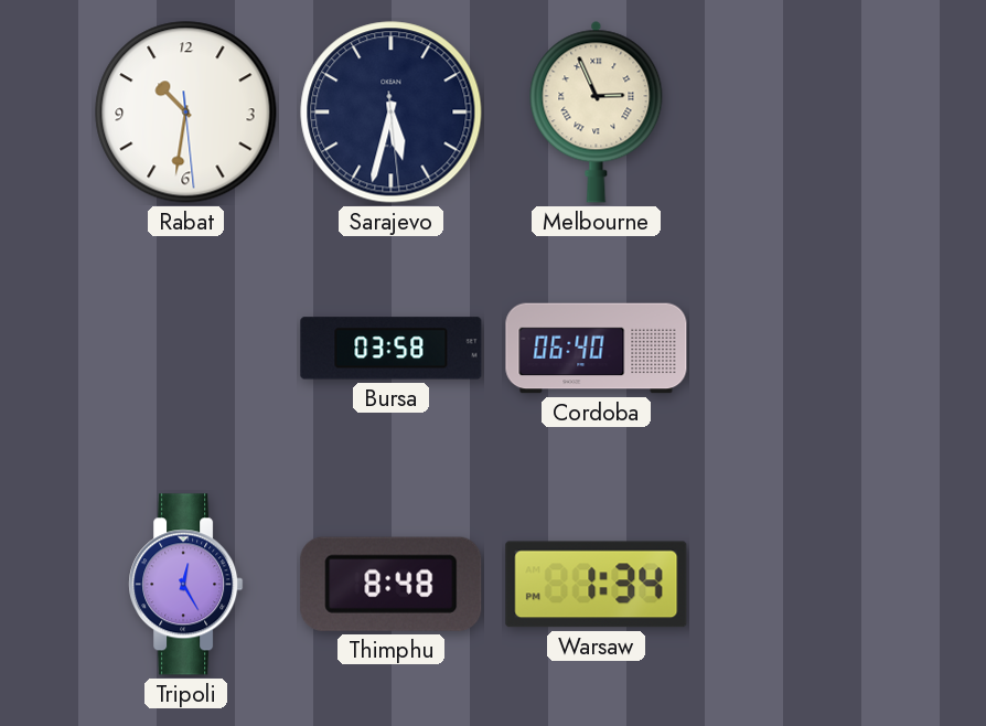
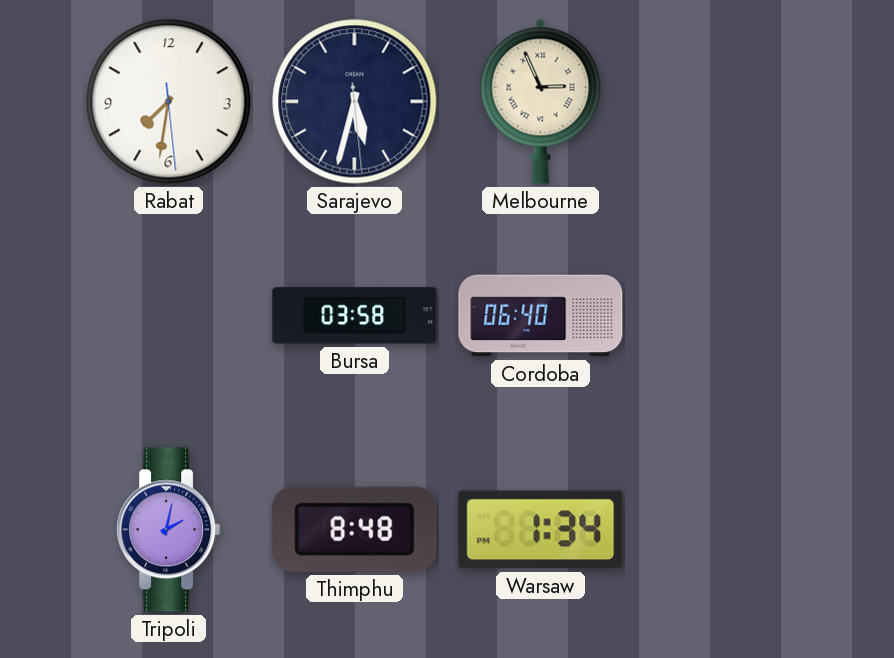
Rabat: 10:31 -> 7:31 (169, 102)
Tripoli: 12:25 -> 2:02 (169, 530)
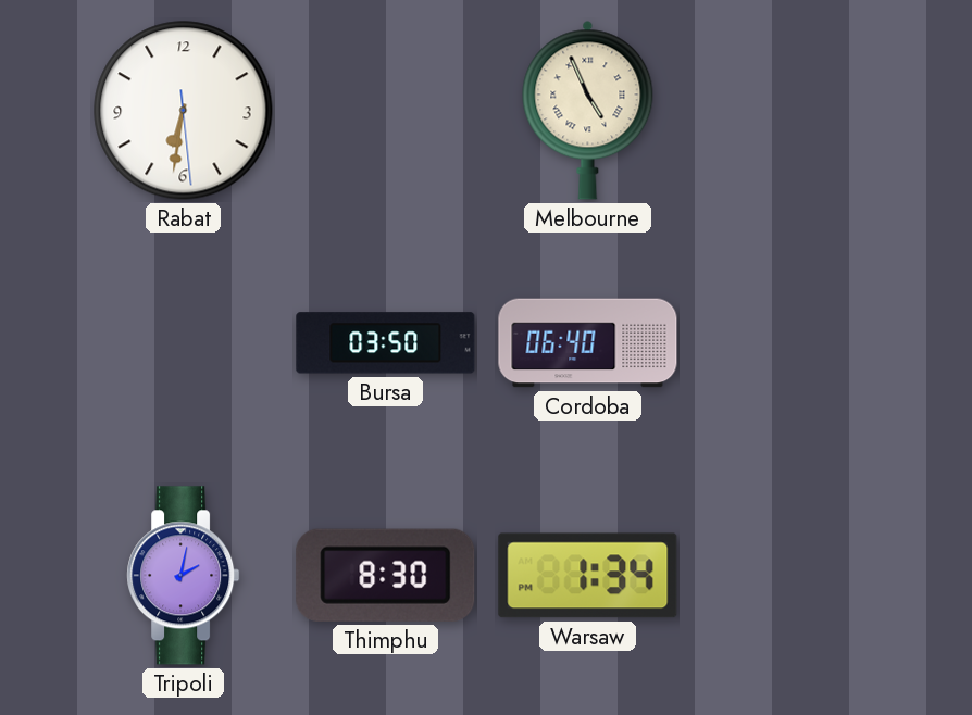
Rabat: 7:31 -> 6:31 (184, 111)
Sarajevo: 5:32 -> none (355, 102)
Melbourne: 2:56 -> 4:56 (588, 110)
Bursa: 03:58 -> 03:50 (386, 343)
Thimphu: 8:48 -> 8:30 (386, 575)
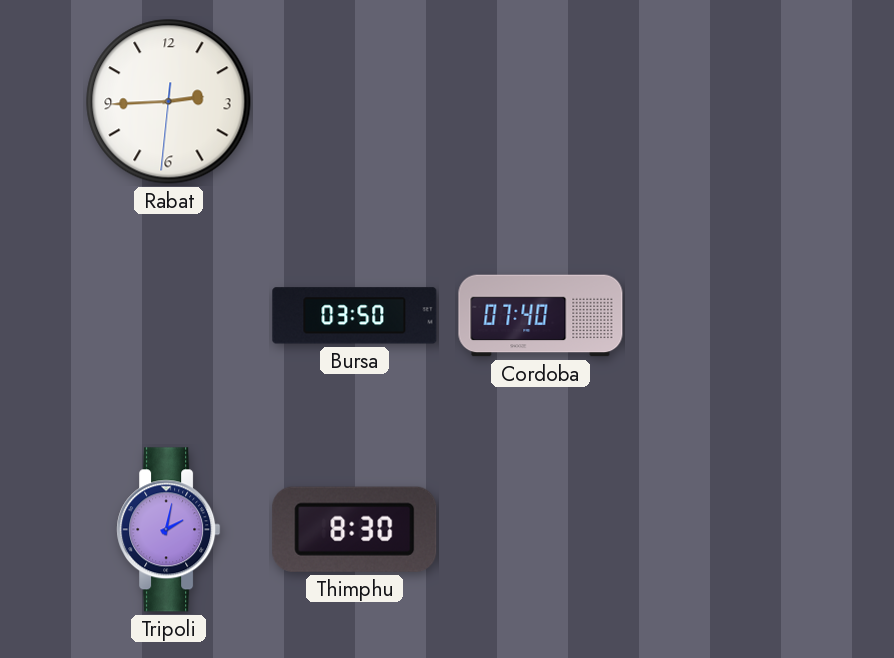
Rabat: 6:31 -> 2:44 (169, 102)
Melbourne: 4:56 -> none (588, 110)
Cordoba: 06:40 -> 07:40 (541, 316)
Warsaw: 1:34 -> none (588, 576)
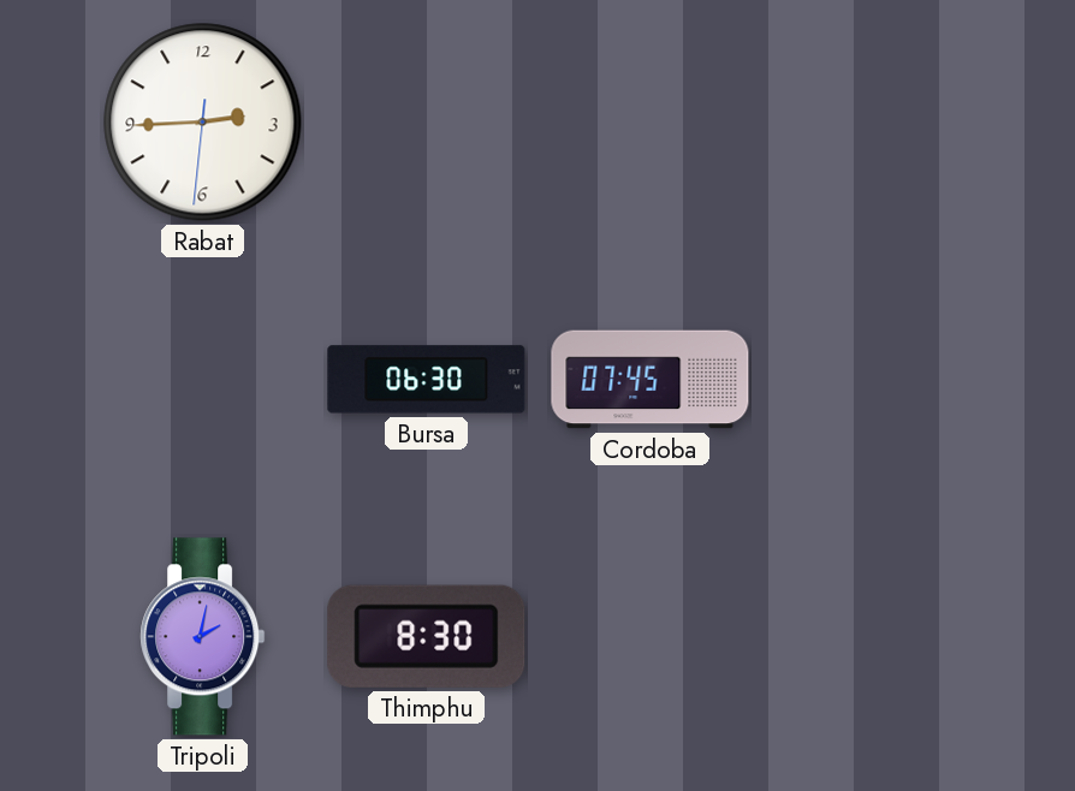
Bursa: 03:50 -> 06:30 (427, 380)
Cordoba: 07:40 -> 07:45 (651, 380)
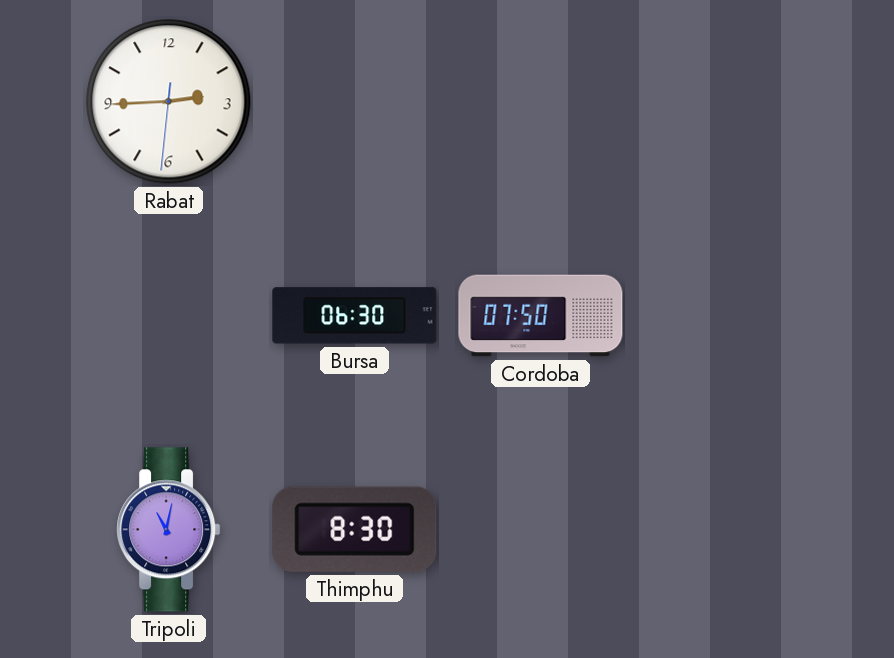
Cordoba: 07:45 -> 07:50 (541, 316)
Tripoli: 2:02 -> 11:02 (169, 530)
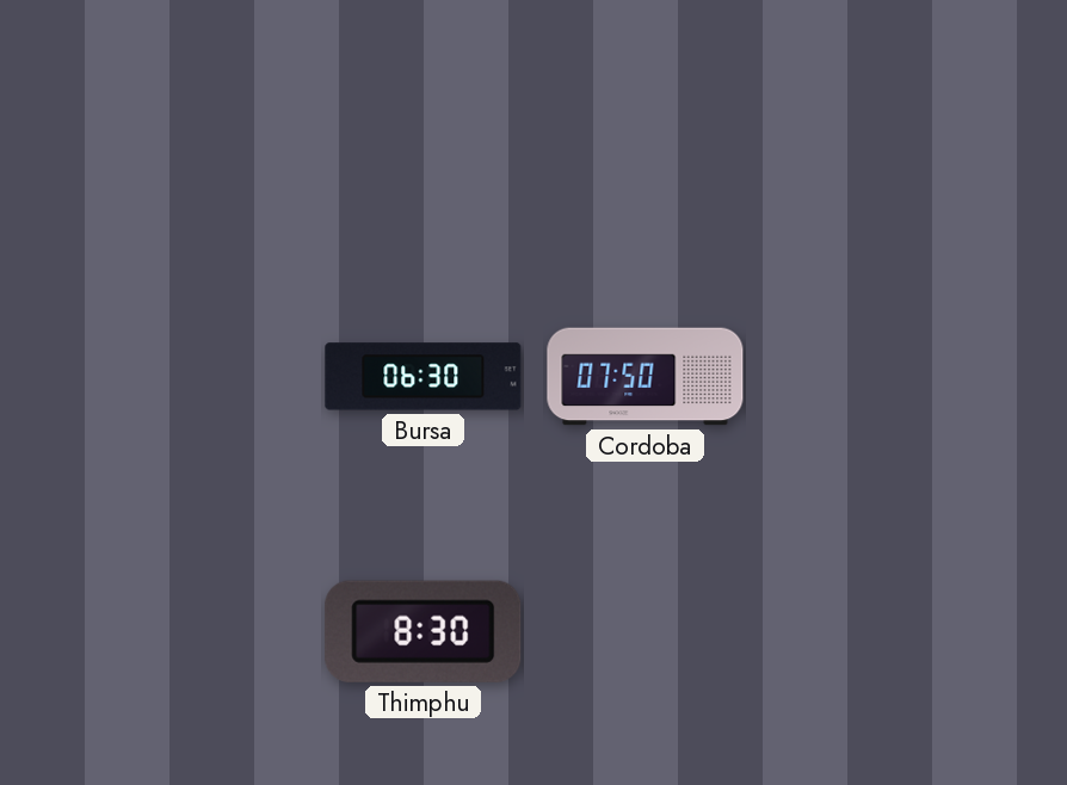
Rabat: 2:44 -> none (169, 102)
Tripoli: 11:02 -> none (169, 530)
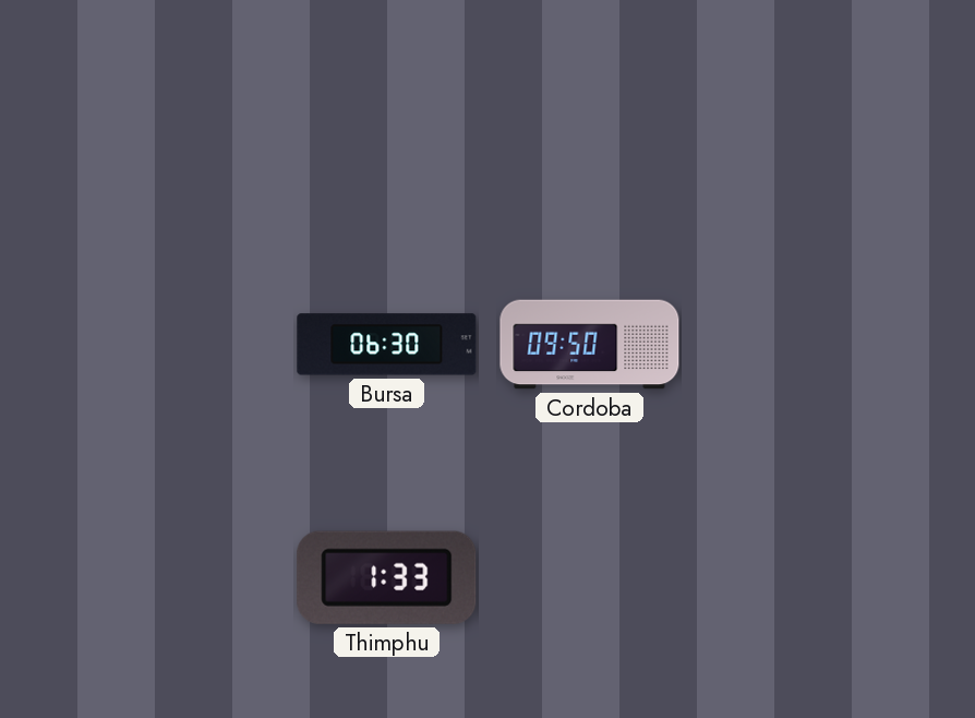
Cordoba: 07:50 -> 09:50 (590, 345)
Thimphu: 8:30 -> 1:33 (387, 577)
